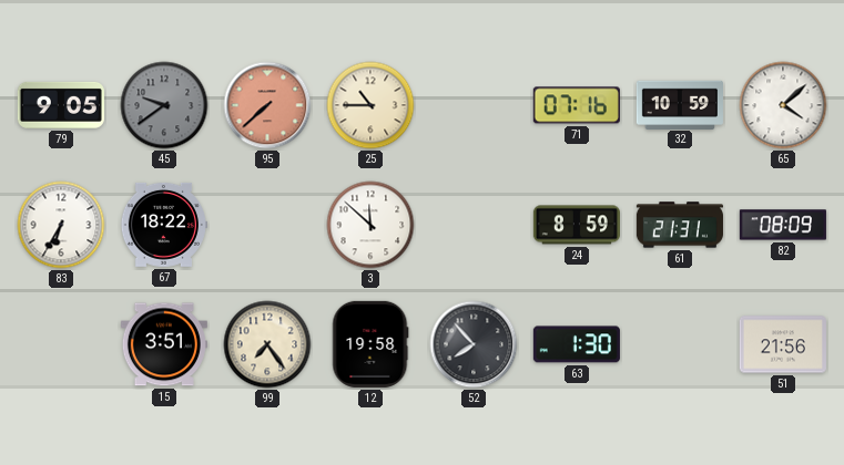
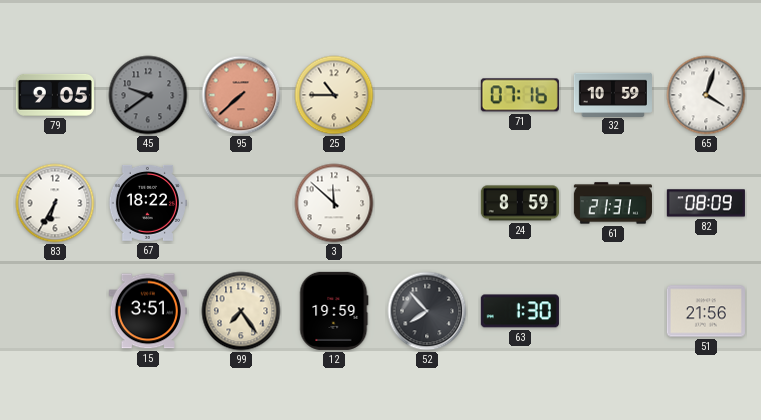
65: 4:08 -> 4:03 (706, 95)
12: 19:58 -> 19:59 (334, 311)
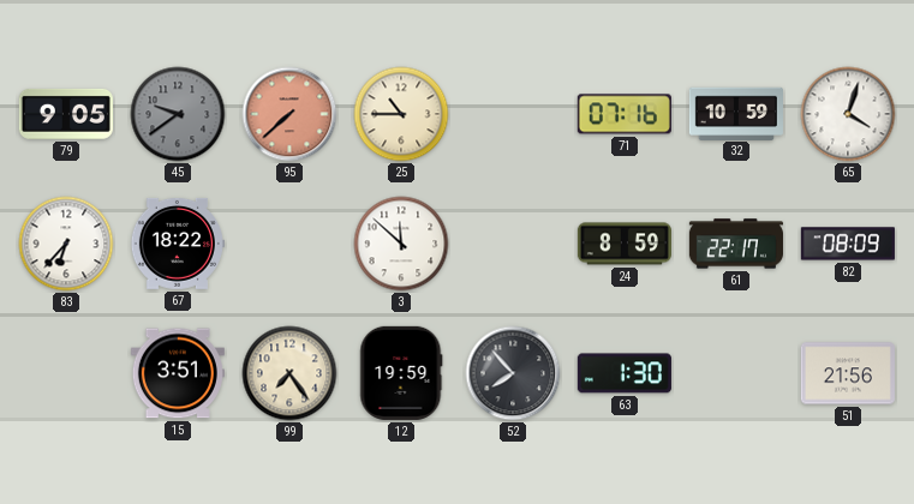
83: 6:35 -> 6:37 (66, 244)
61: 21:31 -> 22:17 (736, 244)
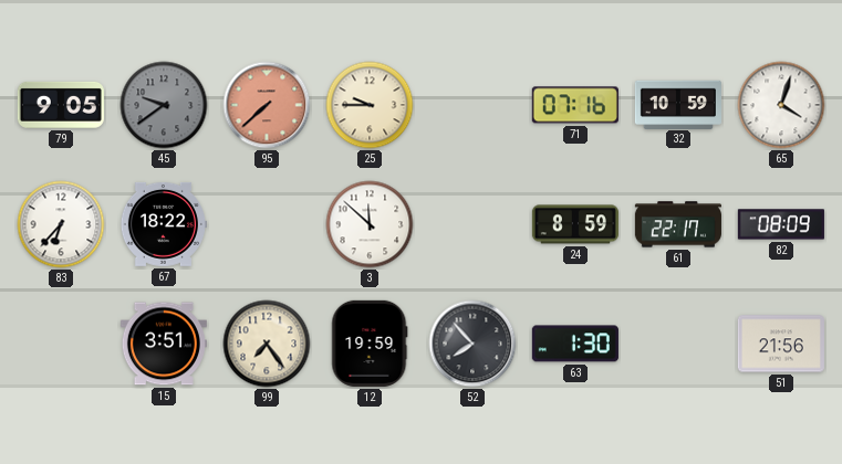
25: 10:45 -> 9:45 (370, 105)
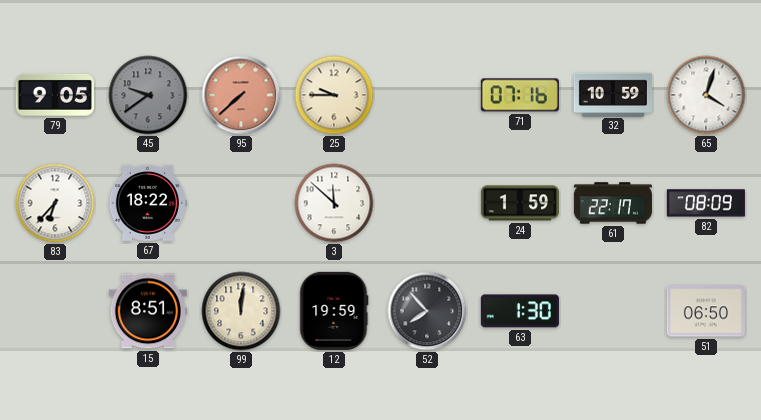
24: 8:59 -> 1:59 (520, 203)
15: 3:51 -> 8:51 (148, 311)
99: 7:24 -> 12:01 (241, 311)
51: 21:56 -> 06:50 (706, 311)
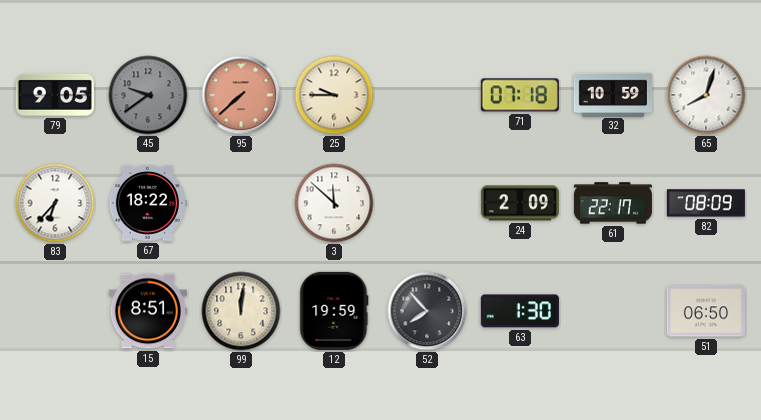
71: 07:16 -> 07:18 (520, 95)
65: 4:03 -> 8:03 (706, 95)
24: 1:59 -> 2:09 (520, 203)
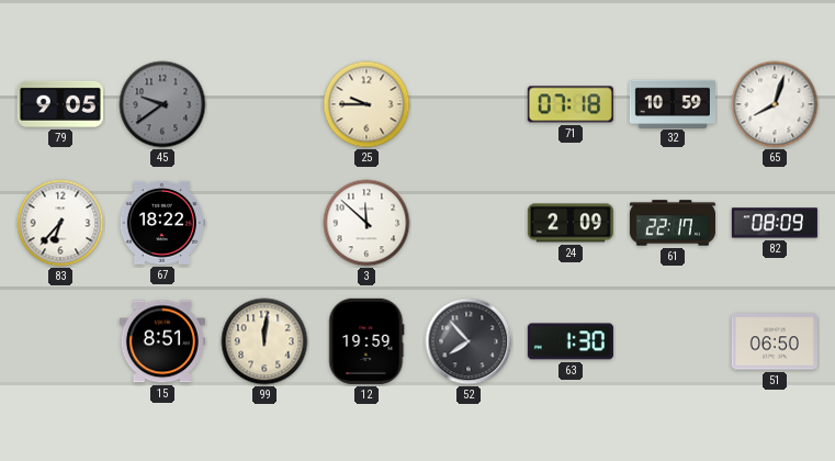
95: 7:38 -> none (241, 95)
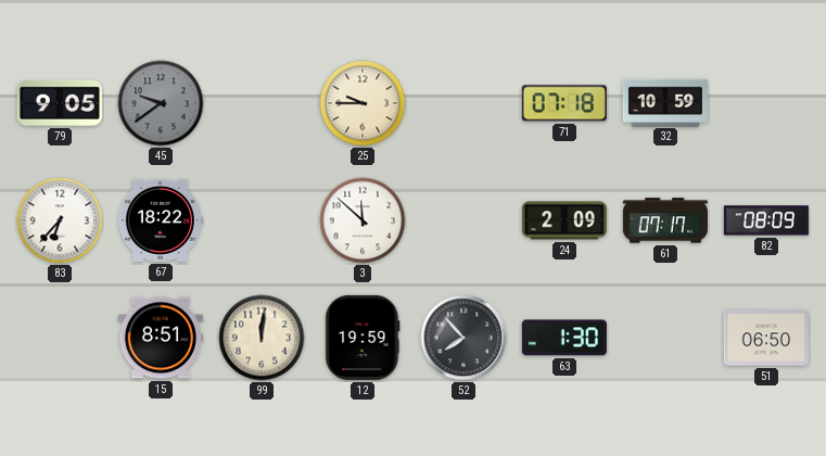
65: 8:03 -> none (775, 104)
61: 22:17 -> 07:17 (665, 220)
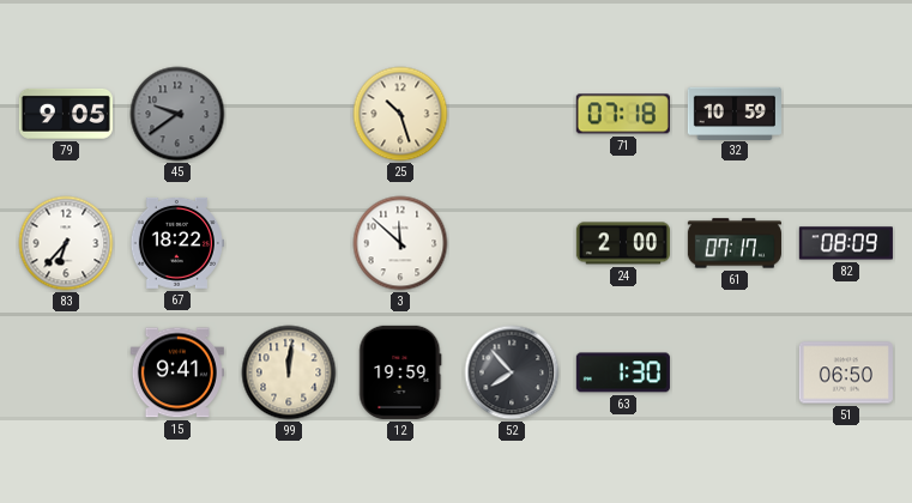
25: 9:45 -> 10:27 (400, 114)
24: 2:09 -> 2:00 (623, 243)
15: 8:51 -> 9:41 (177, 372)
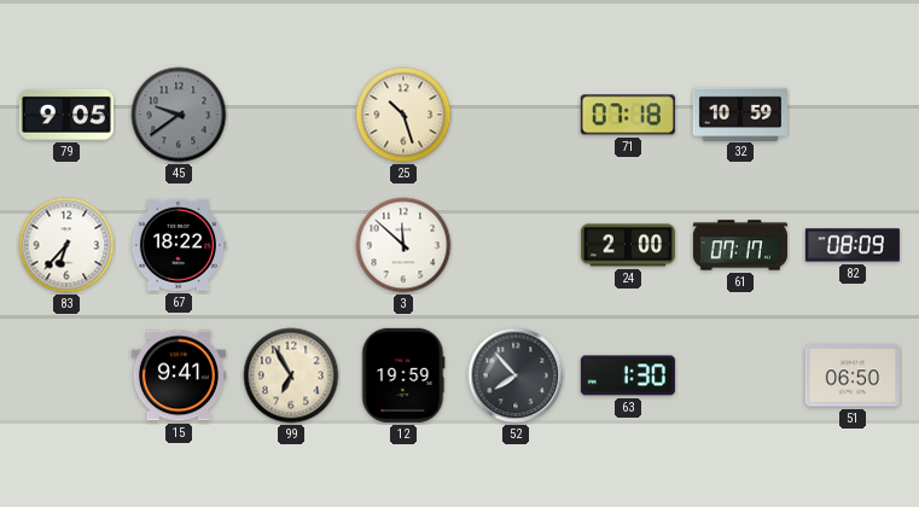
99: 12:01 -> 6:55 (291, 375)
